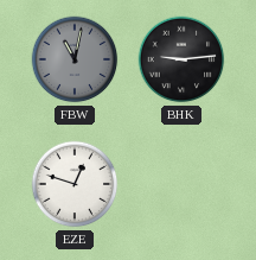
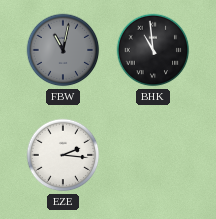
BHK: 9:14 -> 10:59 (153, 50)
EZE: 12:48 -> 2:16 (63, 155)
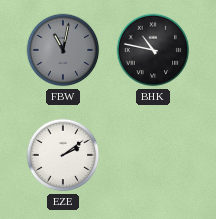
BHK: 10:59 -> 10:47 (153, 50)
EZE: 2:16 -> 2:09 (63, 155)
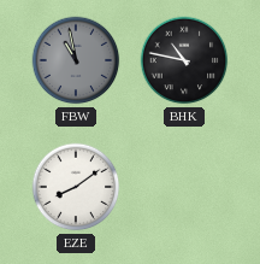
FBW: 11:02 -> 10:58 (76, 60)
EZE: 2:09 -> 8:09 (76, 187)
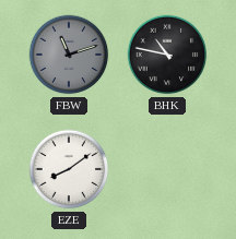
FBW: 10:58 -> 11:12 (69, 55)
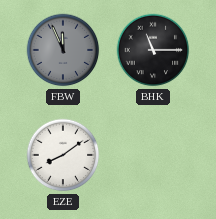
FBW: 11:12 -> 11:56 (63, 50)
BHK: 10:47 -> 11:15 (153, 50)
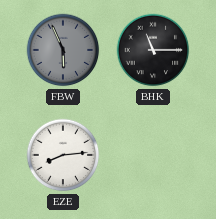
FBW: 11:56 -> 5:56 (63, 50)
EZE: 8:09 -> 8:14 (63, 155)
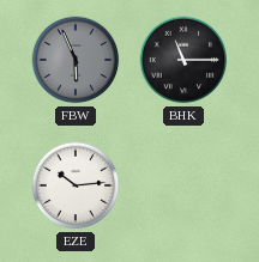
EZE: 8:14 -> 10:14 (76, 185)
